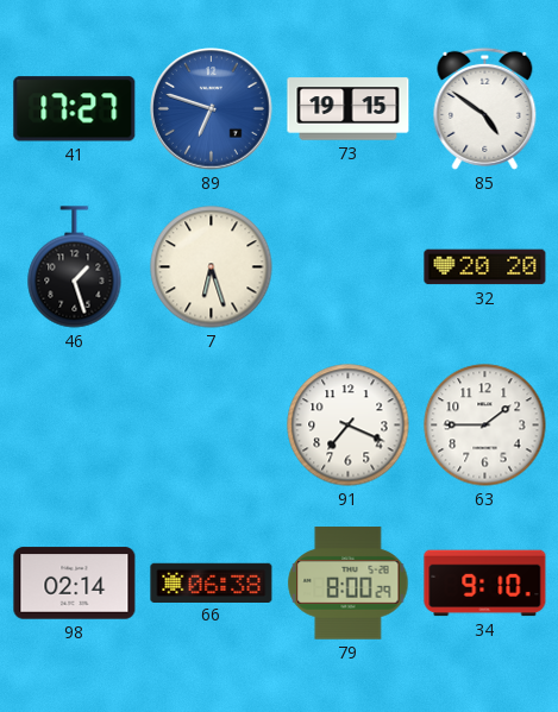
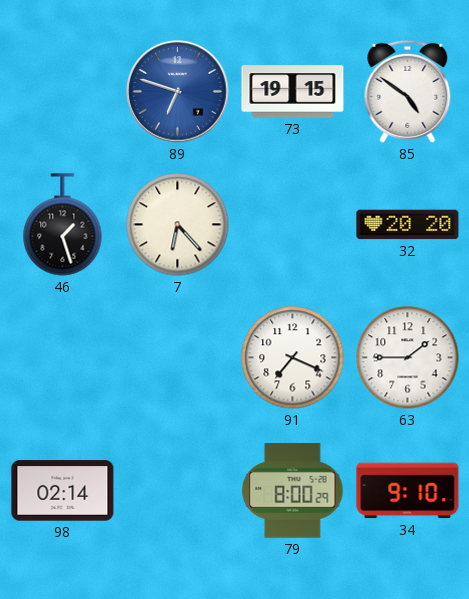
41: 17:27 -> none (75, 109)
7: 6:27 -> 6:23 (178, 225)
66: 06:38 -> none (212, 582)
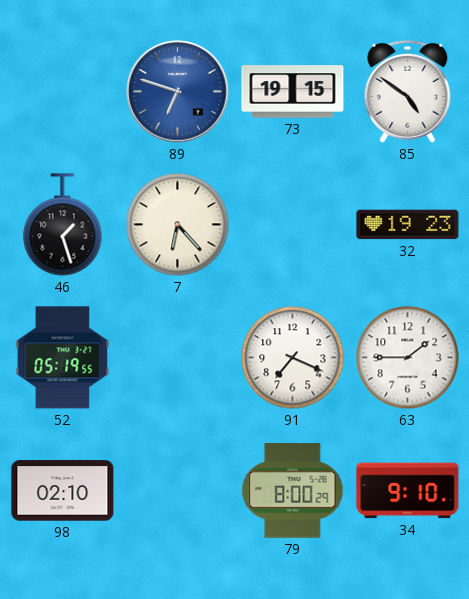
32: 20:20 -> 19:23 (408, 225)
52: none -> 05:19 (63, 358)
98: 02:14 -> 02:10 (63, 491)
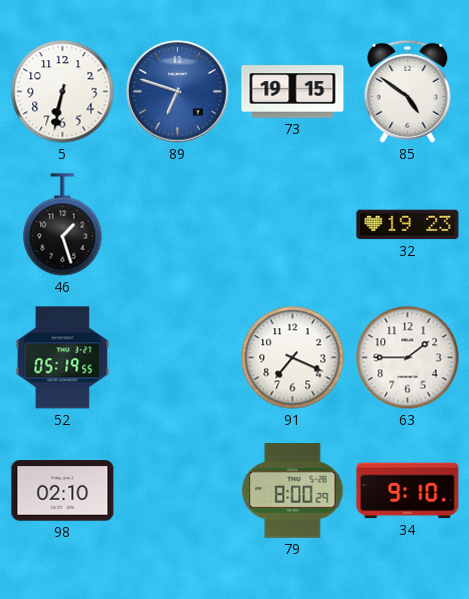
5: none -> 6:32 (63, 92)
7: 6:23 -> none (178, 225)
